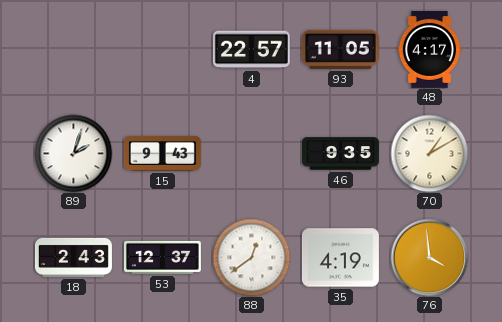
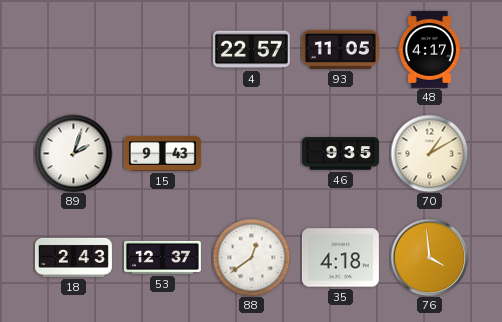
35: 4:19 -> 4:18 (340, 258)
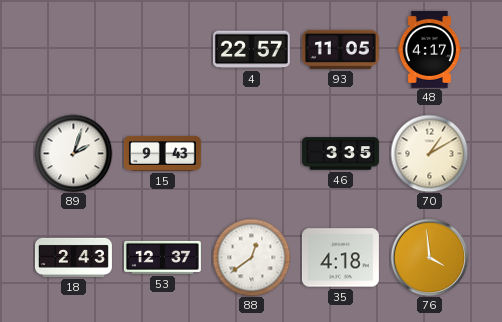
46: 9:35 -> 3:35 (340, 154)
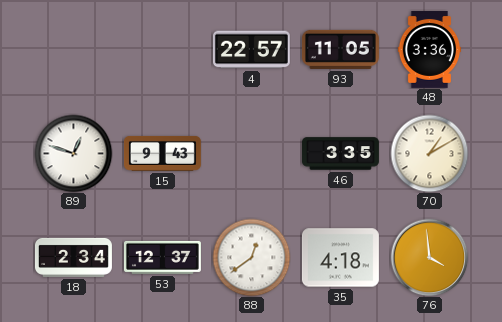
48: 4:17 -> 3:36 (429, 49)
89: 2:03 -> 12:48 (73, 153)
18: 2:43 -> 2:34 (73, 257)
